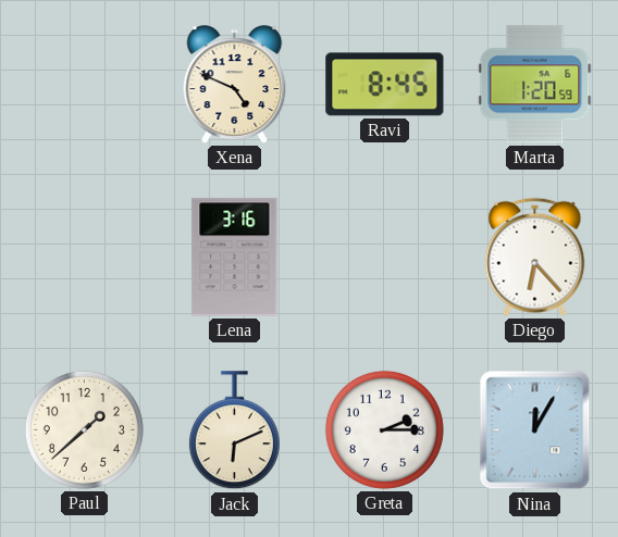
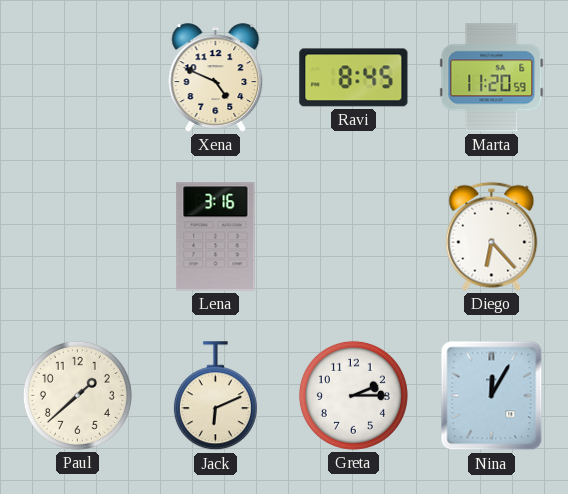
Marta: 1:20 -> 11:20 (492, 78)
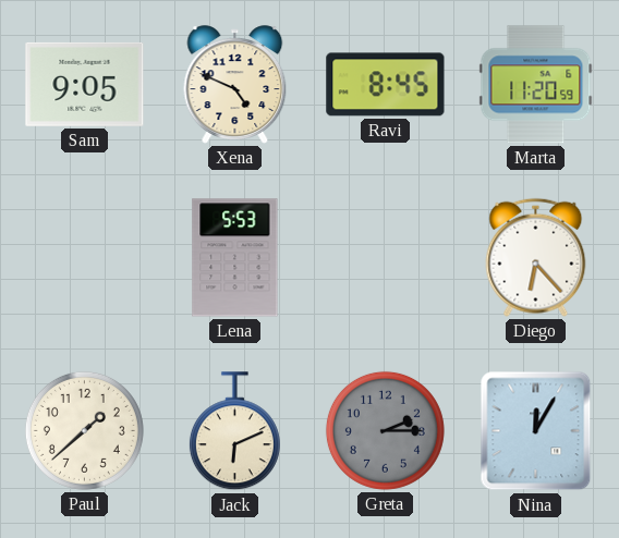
Sam: none -> 9:05 (85, 84)
Lena: 3:16 -> 5:53 (235, 258)
Greta dial: white -> grey (385, 430)
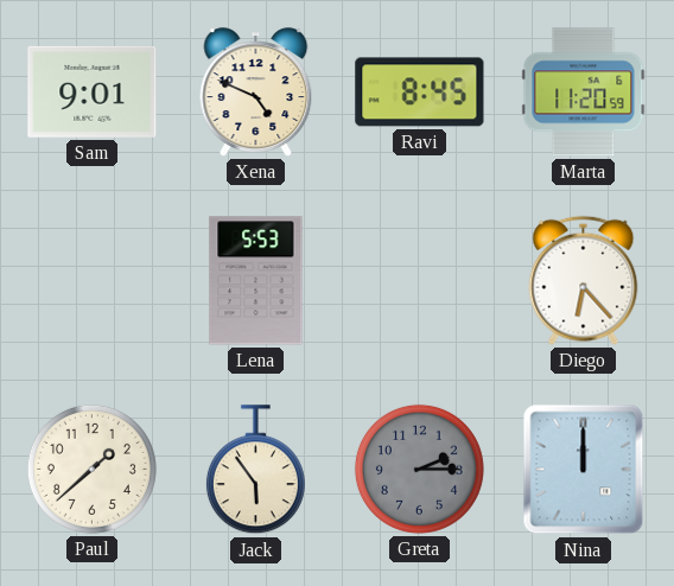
Sam: 9:05 -> 9:01 (93, 91)
Jack: 6:11 -> 5:54 (255, 470)
Nina: 12:05 -> 12:00 (584, 470)
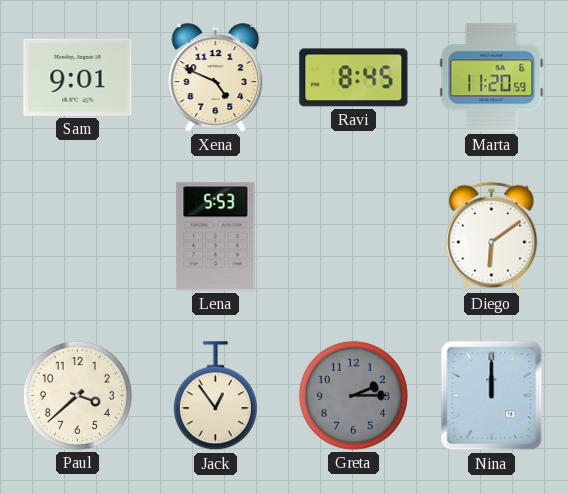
Diego: 6:23 -> 6:09 (492, 236)
Paul: 1:38 -> 3:38 (77, 395)
Jack: 5:54 -> 12:54 (215, 396)
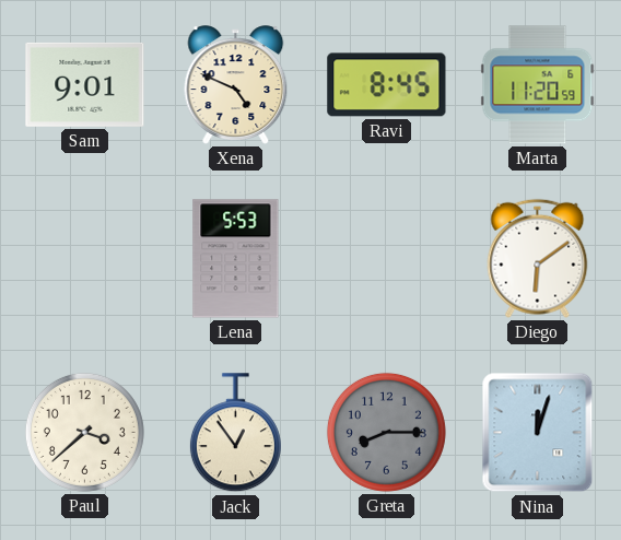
Greta: 2:15 -> 8:15 (386, 432)
Nina: 12:00 -> 12:03 (538, 433)
